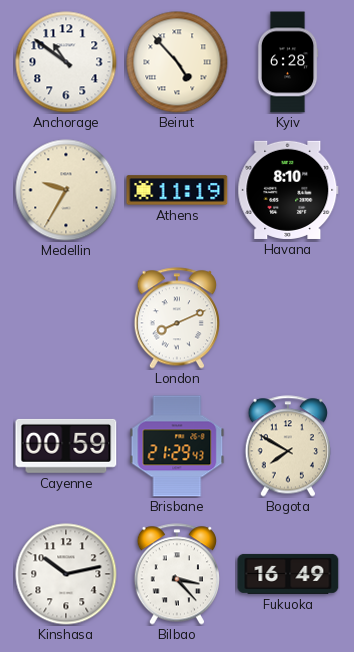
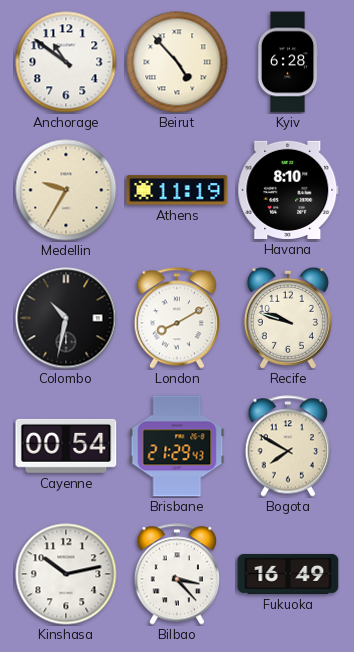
Colombo: none -> 10:32 (66, 318)
London: 8:11 -> 8:10 (176, 318)
Recife: none -> 9:48 (288, 318)
Cayenne: 00:59 -> 00:54 (66, 446)
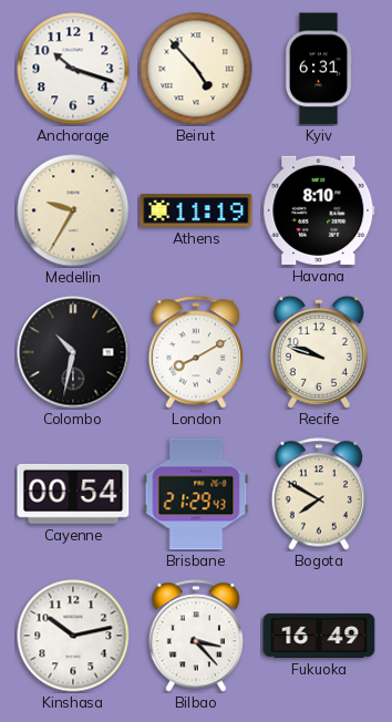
Anchorage: 10:51 -> 10:18 (73, 69)
Kyiv: 6:28 -> 6:31 (319, 69)
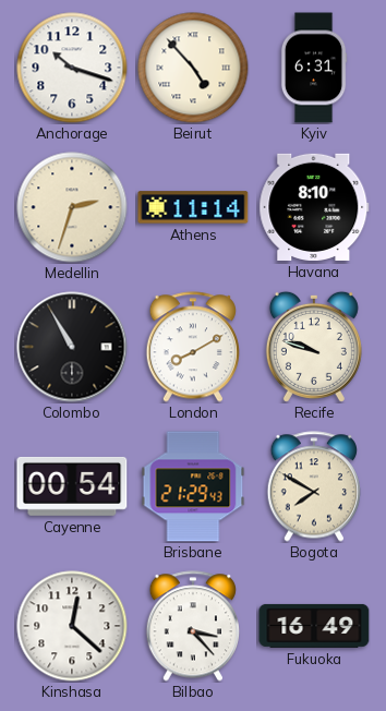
Medellin: 9:35 -> 2:33 (72, 207)
Athens: 11:19 -> 11:14 (193, 207)
Colombo: 10:32 -> 10:55 (72, 347)
Kinshasa: 10:13 -> 12:22 (72, 626)
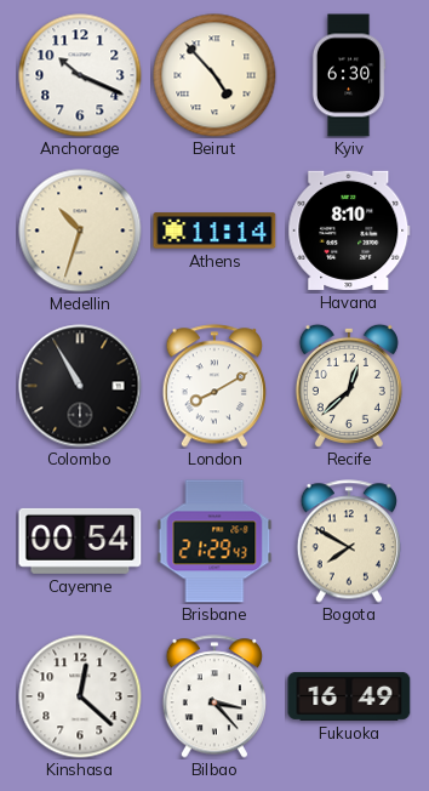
Anchorage: 10:18 -> 10:19 (80, 75)
Kyiv: 6:31 -> 6:30 (349, 75)
Medellin: 2:33 -> 10:33 (80, 231)
Recife: 9:48 -> 12:38 (349, 386)
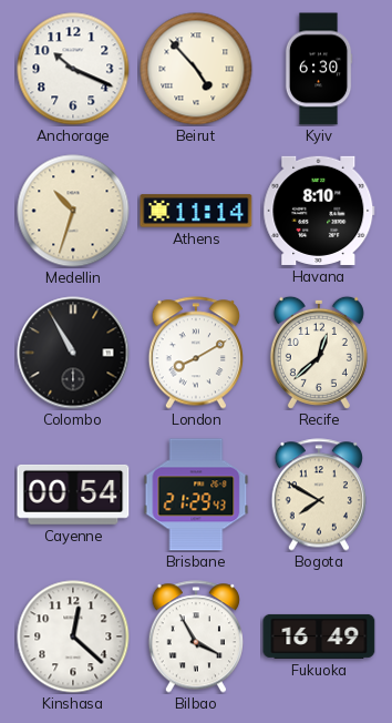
Bilbao: 3:23 -> 3:55 (195, 637)
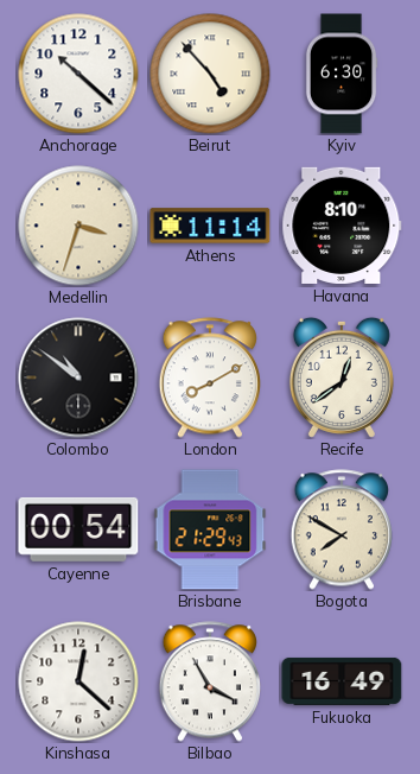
Anchorage: 10:19 -> 10:22 (78, 74)
Medellin: 10:33 -> 3:33 (78, 226)
Colombo: 10:55 -> 10:51 (78, 378)
Recife: 12:38 -> 12:39 (342, 378)
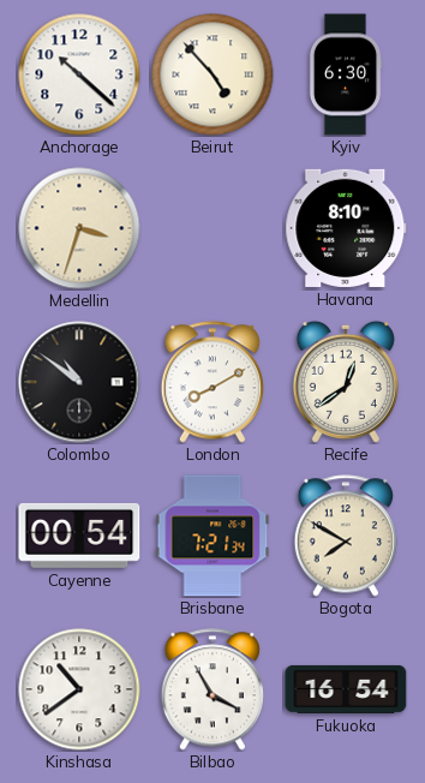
Athens: 11:14 -> none (210, 226)
Brisbane: 21:29 -> 7:21 (212, 536)
Kinshasa: 12:22 -> 10:39 (79, 689)
Fukuoka: 16:49 -> 16:54 (346, 689)
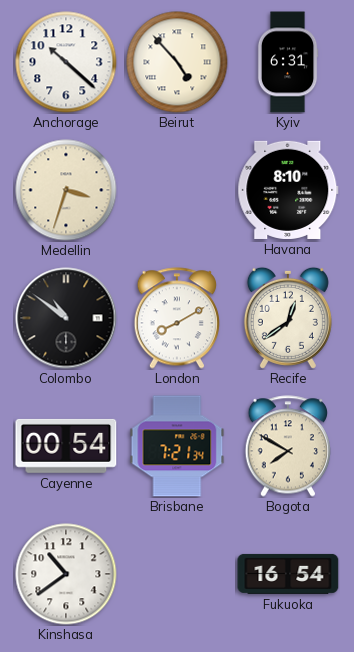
Kyiv: 6:30 -> 6:31 (288, 62)
Bilbao: 3:55 -> none (211, 689)
